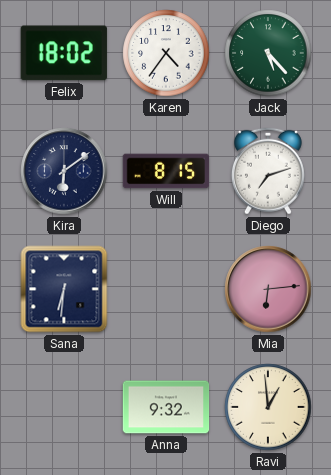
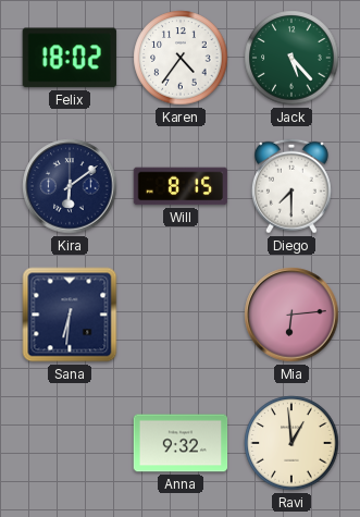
Diego: 7:12 -> 7:30 (291, 186)
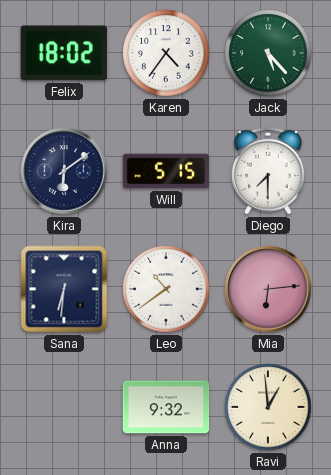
Will: 8:15 -> 5:15 (166, 171)
Leo: none -> 10:39 (166, 289)
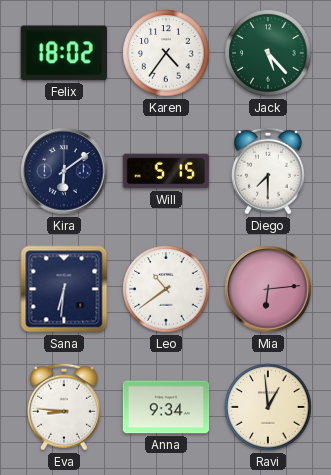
Eva: none -> 8:46 (64, 407)
Anna: 9:32 -> 9:34 (166, 407)
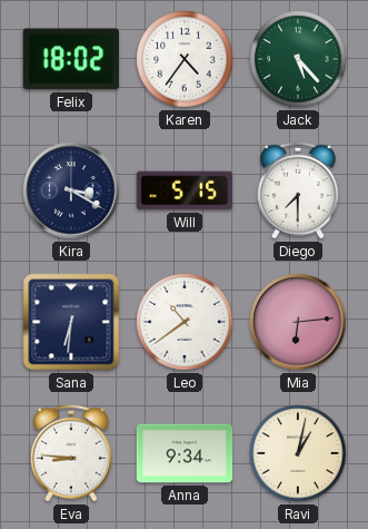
Kira: 6:09 -> 3:20 (71, 190)
Ravi: 12:59 -> 1:02 (298, 453)
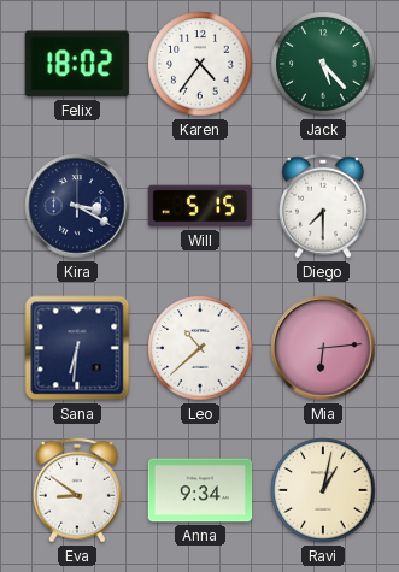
Leo: 10:39 -> 10:38 (200, 348)
Eva: 8:46 -> 8:51 (77, 490)
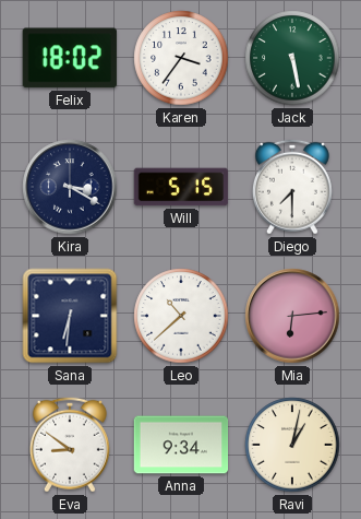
Karen: 4:36 -> 3:36 (181, 58)
Jack: 5:23 -> 5:28 (292, 58)
